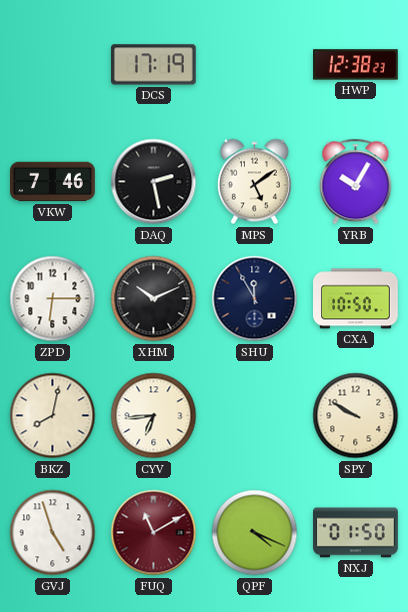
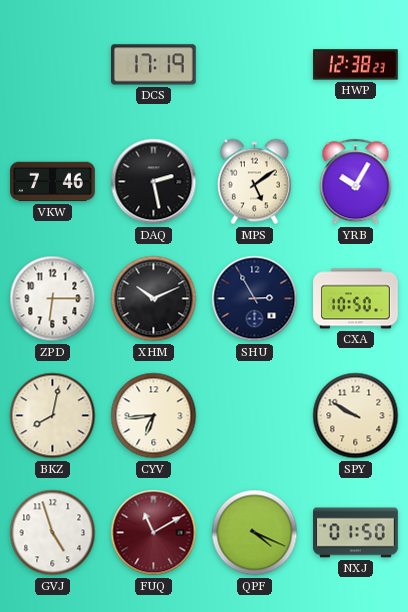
SHU: 11:55 -> 2:55 (255, 299)
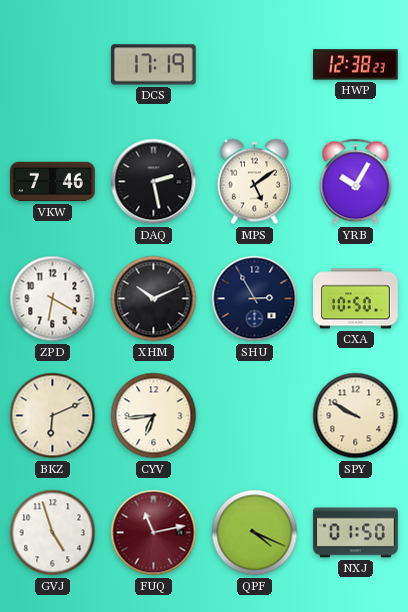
ZPD: 6:15 -> 6:20 (53, 299)
BKZ: 8:02 -> 6:11 (53, 416)
FUQ: 11:10 -> 11:13 (154, 533)
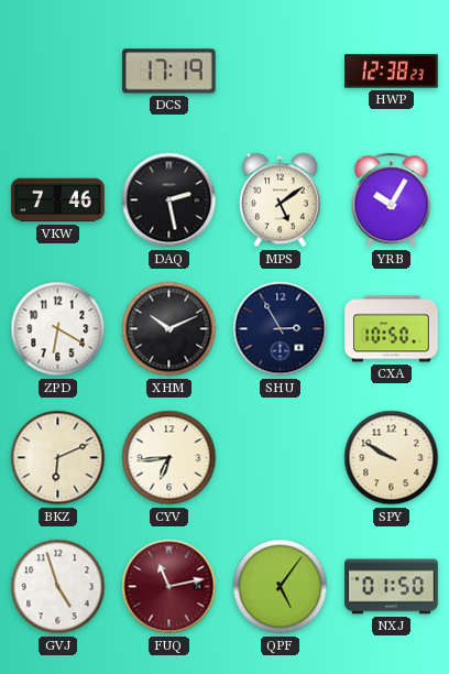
QPF: 4:19 -> 5:06 (281, 587)
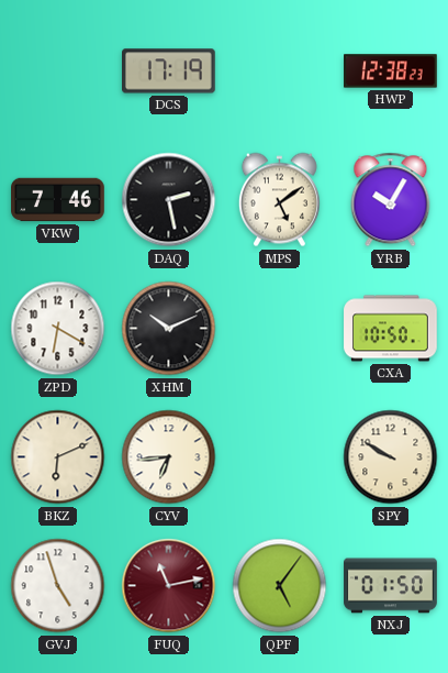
SHU: 2:55 -> none (281, 329)
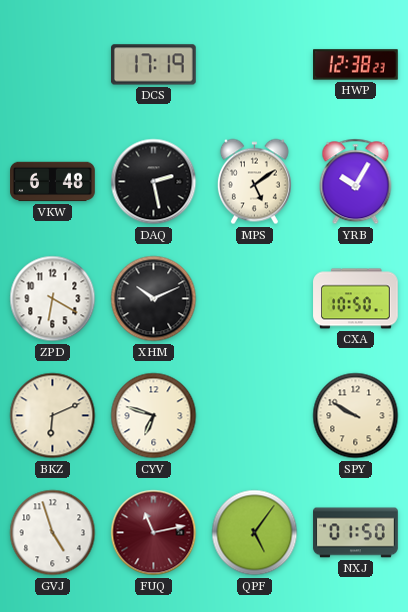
VKW: 7:46 -> 6:48 (53, 182)
CYV: 6:44 -> 6:48 (154, 416)
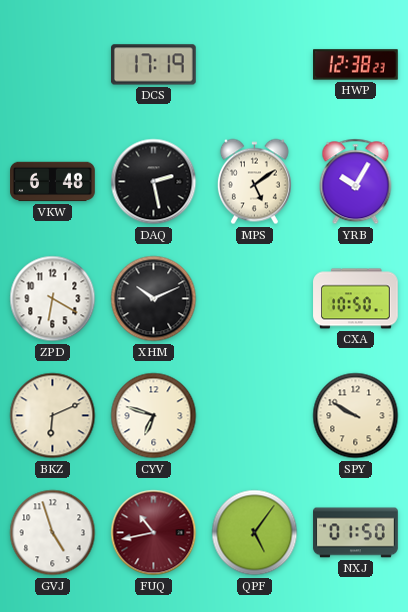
FUQ: 11:13 -> 10:43 (154, 533)
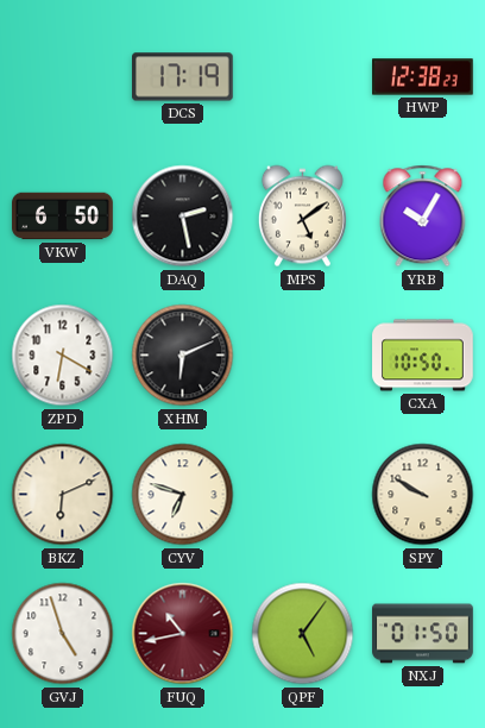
VKW: 6:48 -> 6:50 (63, 216)
XHM: 10:11 -> 6:11 (183, 356)
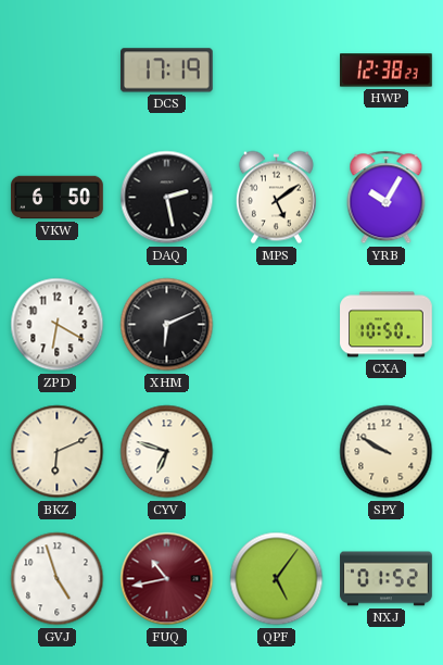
NXJ: 01:50 -> 01:52 (387, 579)
